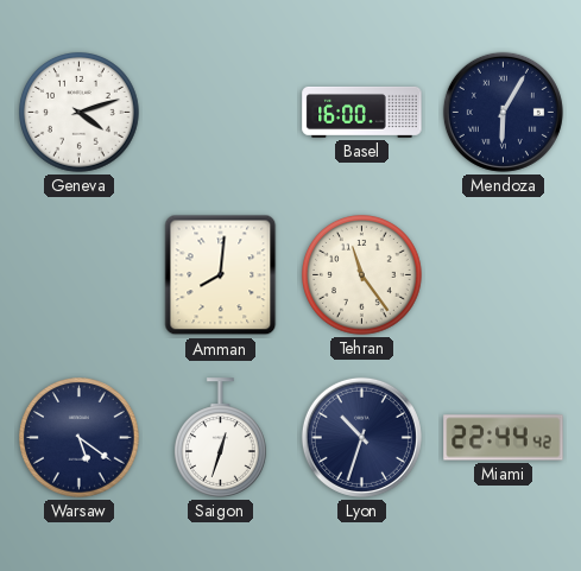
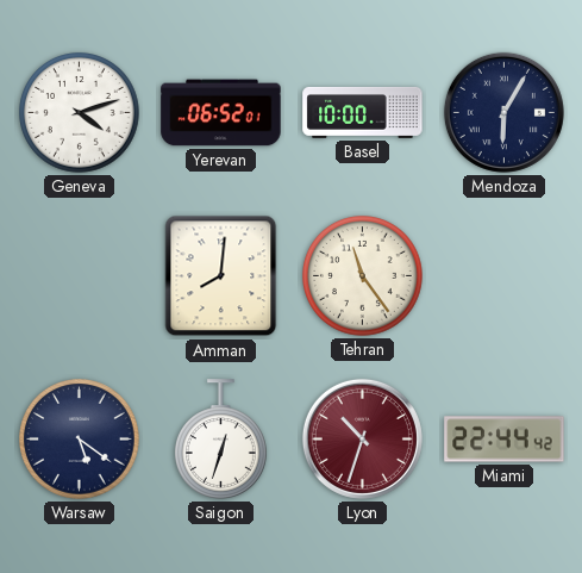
Yerevan: none -> 06:52 (221, 113)
Basel: 16:00 -> 10:00 (363, 112)
Lyon dial: navy -> burgundy (362, 438)
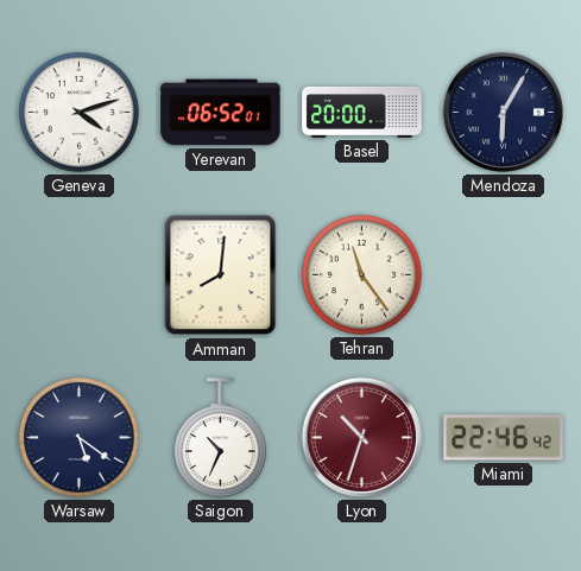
Basel: 10:00 -> 20:00 (362, 112)
Saigon: 12:33 -> 10:34 (221, 438)
Miami: 22:44 -> 22:46 (504, 438)
